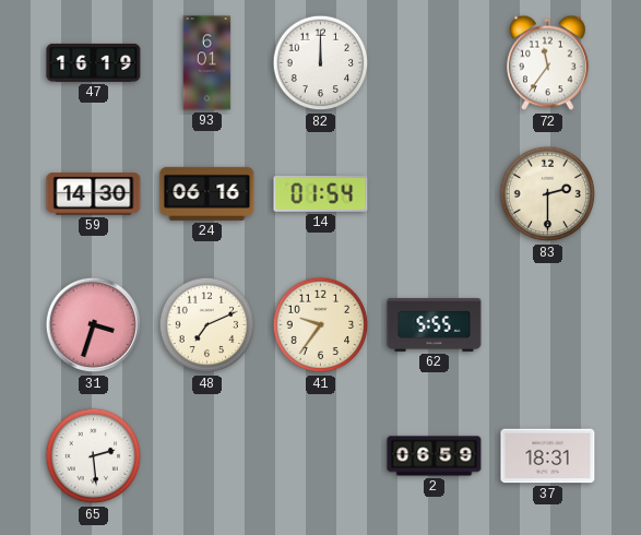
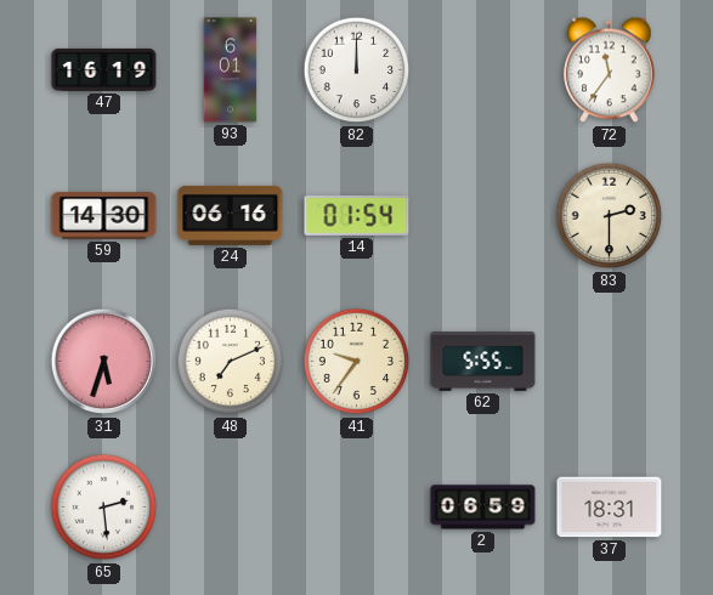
31: 3:33 -> 5:33 (104, 362)
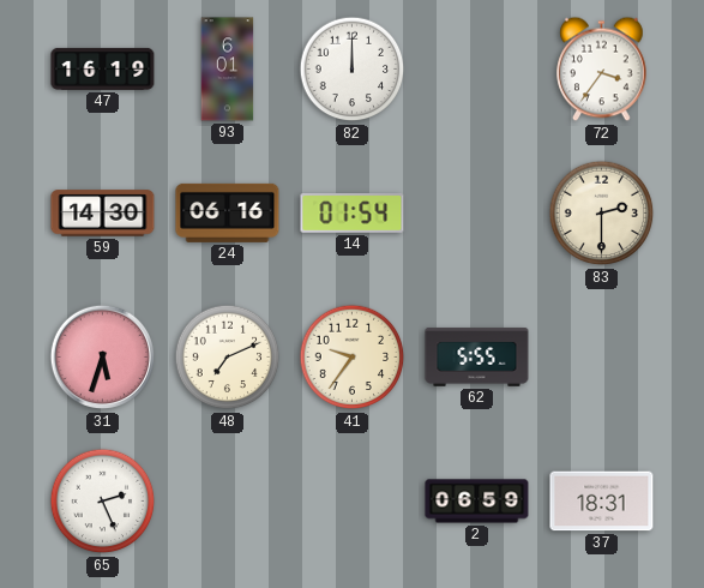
72: 11:36 -> 3:36 (602, 70)
65: 2:29 -> 2:26 (103, 502)
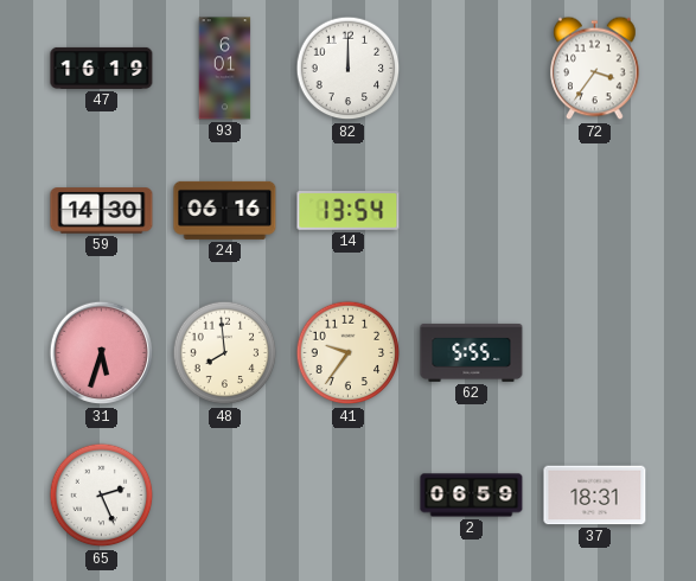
14: 01:54 -> 13:54 (349, 211)
83: 2:30 -> none (602, 214)
48: 7:11 -> 7:59 (225, 353)
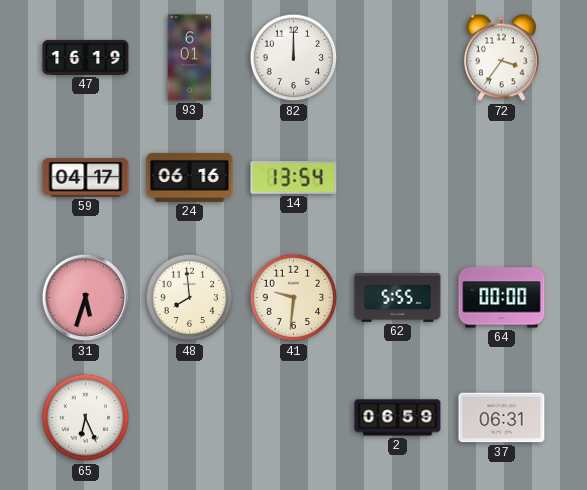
59: 14:30 -> 04:17 (86, 178)
41: 9:36 -> 9:31 (294, 298)
64: none -> 00:00 (502, 298)
65: 2:26 -> 6:26 (86, 418)
37: 18:31 -> 06:31 (502, 418)
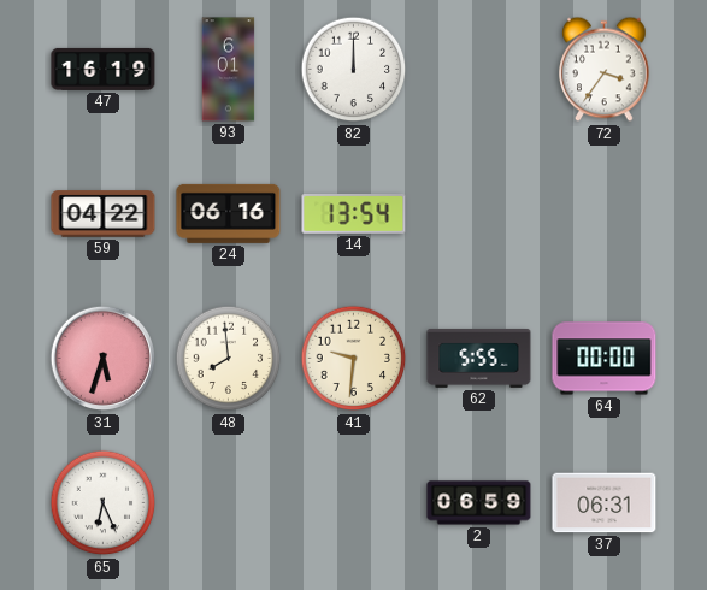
59: 04:17 -> 04:22 (104, 214)
